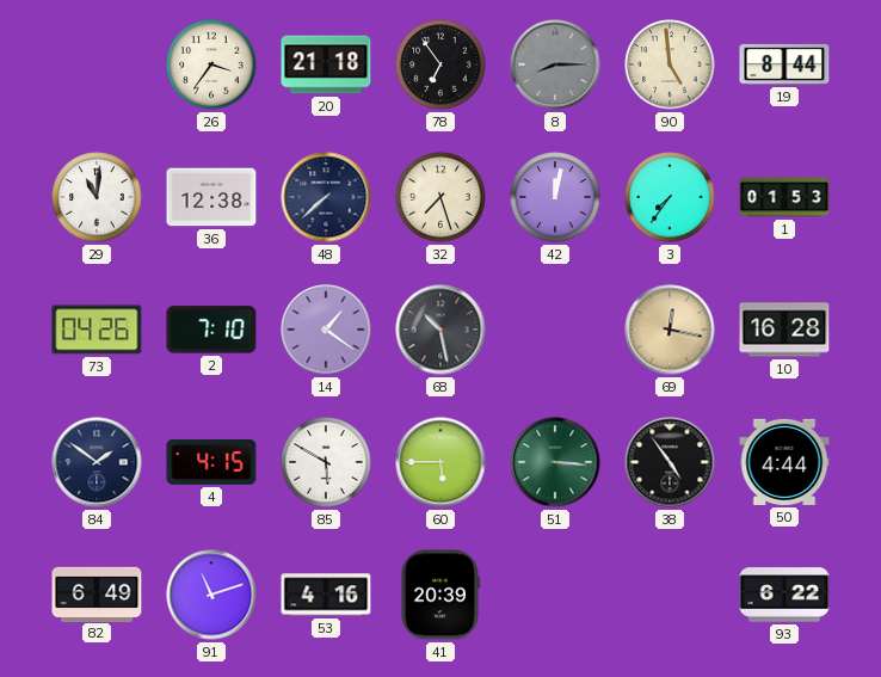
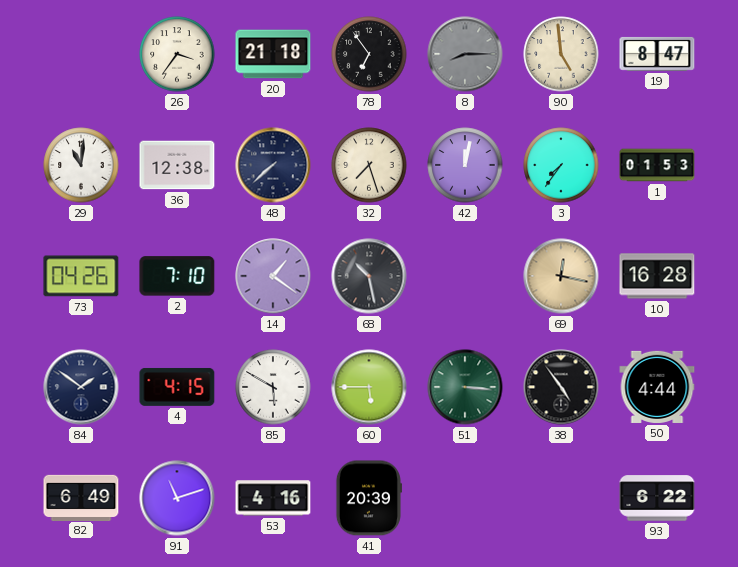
19: 8:44 -> 8:47 (657, 54)
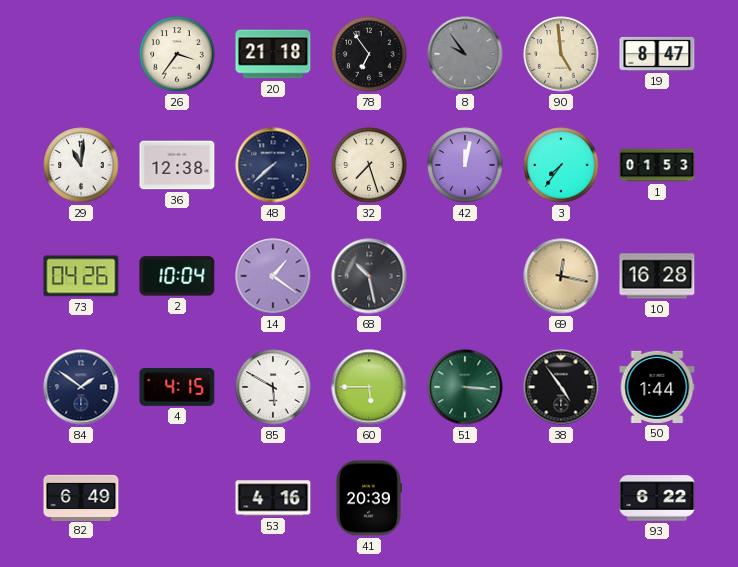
8: 8:15 -> 9:54 (465, 54)
2: 7:10 -> 10:04 (177, 276)
50: 4:44 -> 1:44 (657, 387)
91: 11:12 -> none (177, 498)
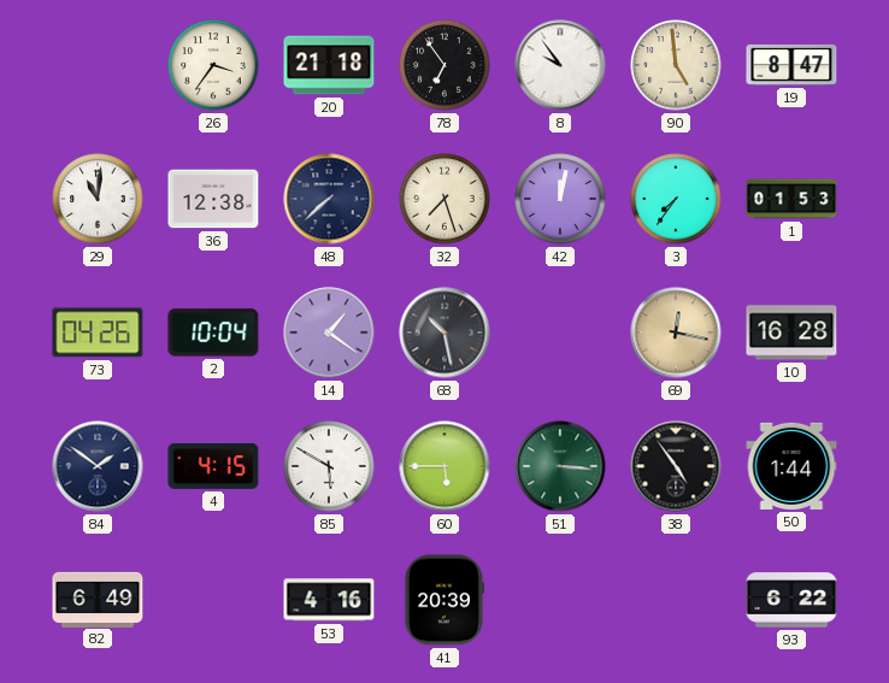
8 dial: grey -> white (560, 65)
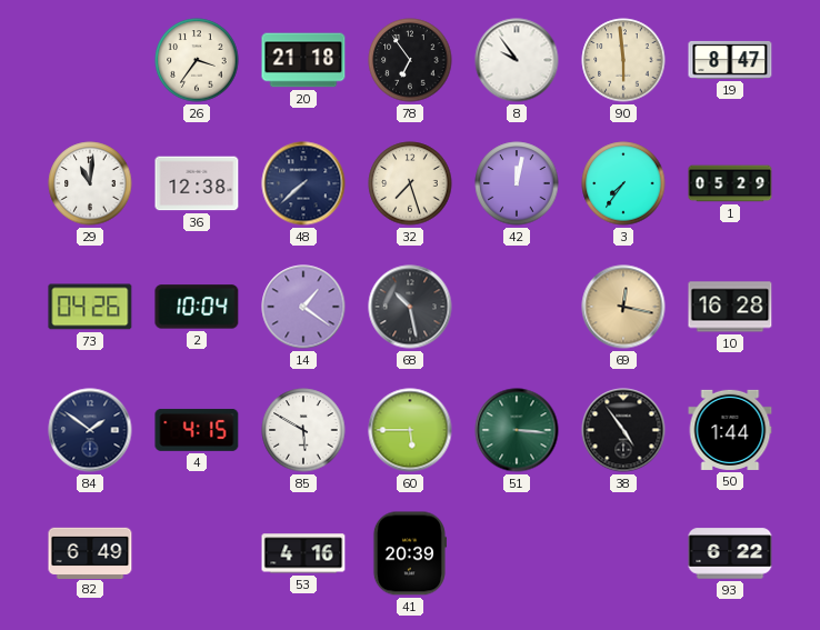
90: 4:59 -> 5:59 (623, 60)
1: 01:53 -> 05:29 (730, 183)
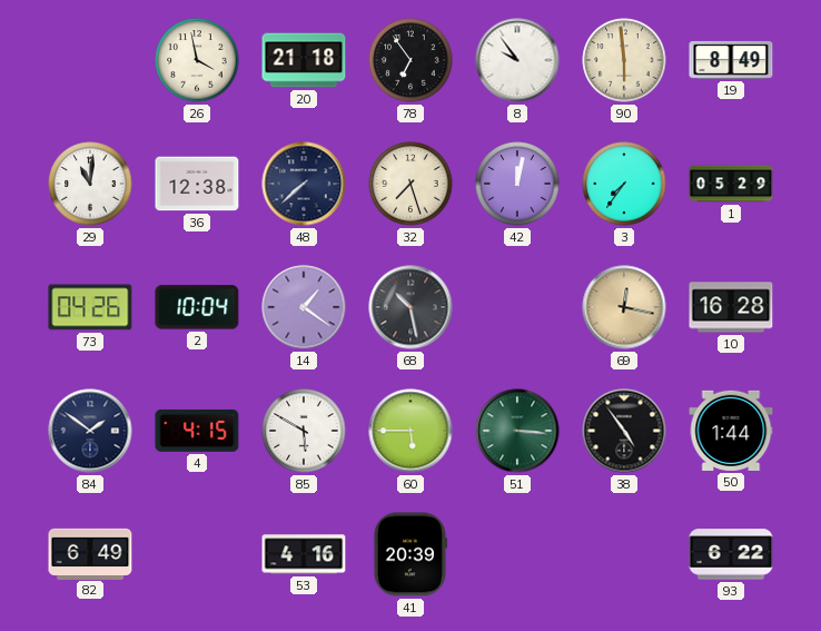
26: 3:36 -> 3:58 (197, 60)
19: 8:47 -> 8:49 (731, 60)
